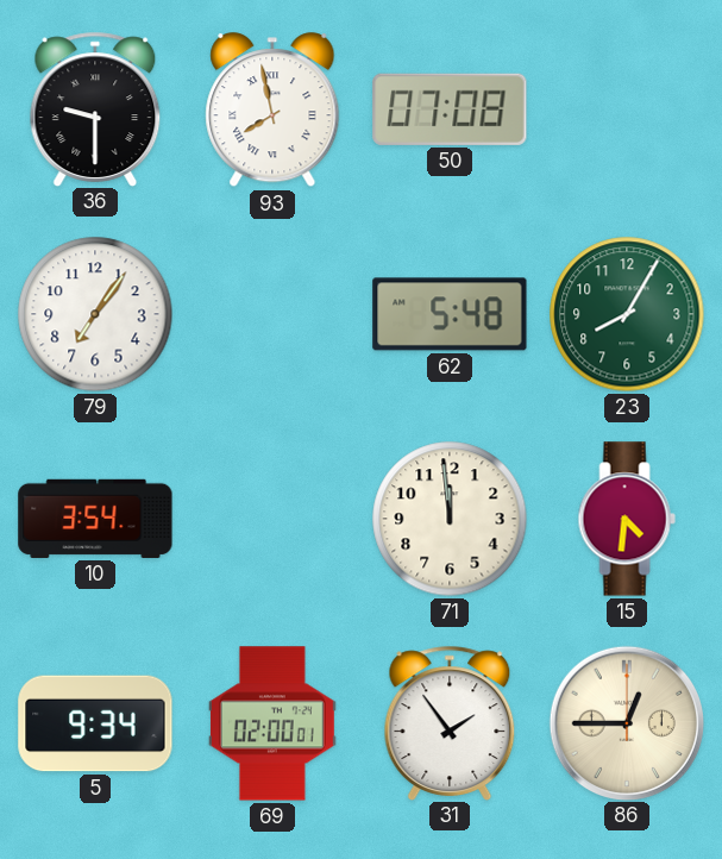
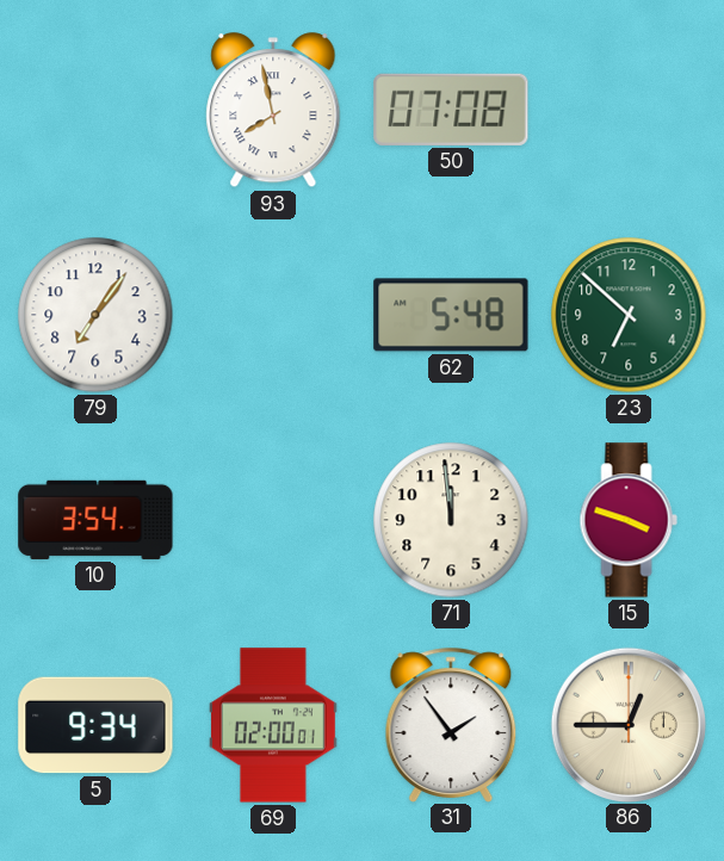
36: 9:30 -> none (95, 108)
23: 8:05 -> 6:52 (629, 315)
15: 4:31 -> 3:48 (629, 520)
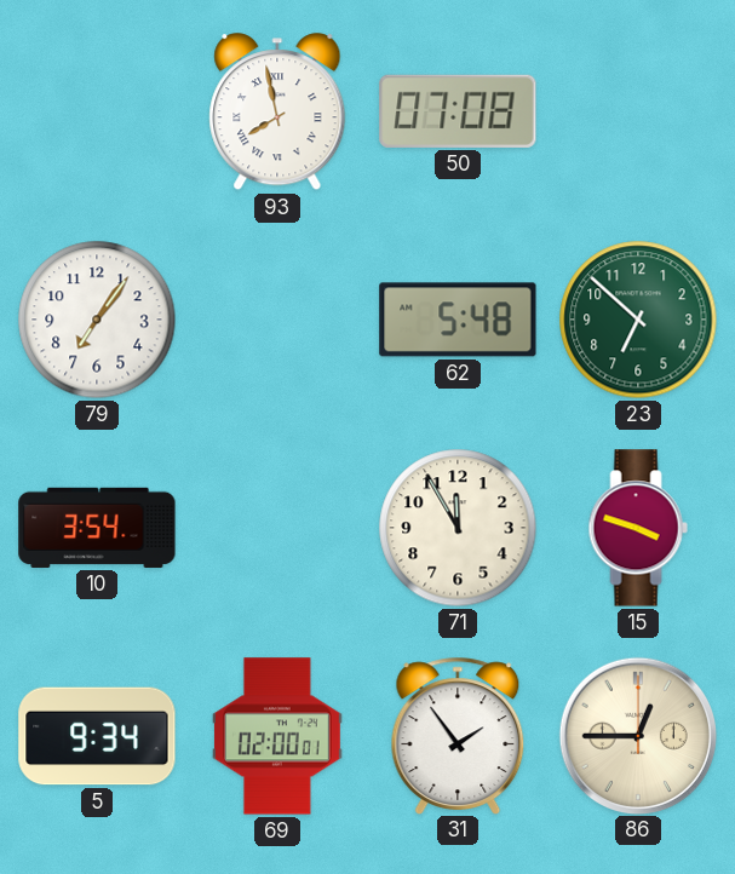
71: 11:59 -> 11:55 (458, 528)
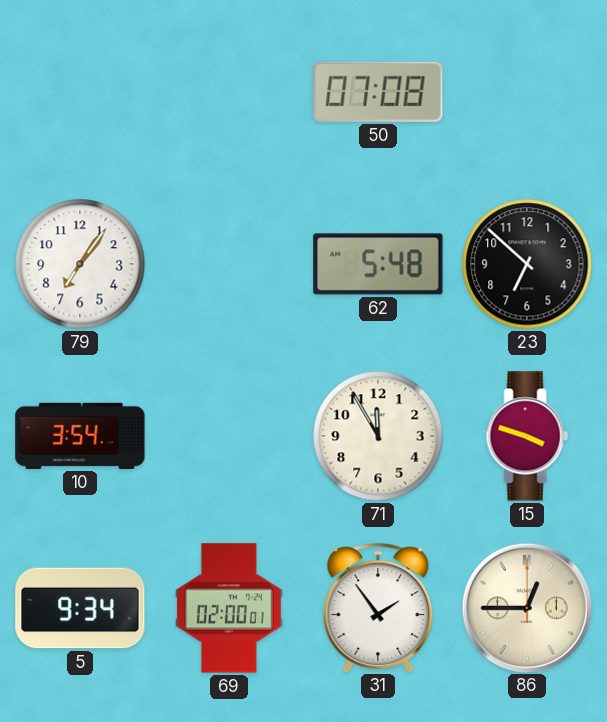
93: 7:58 -> none (277, 113)
23 dial: green -> black (527, 264)
